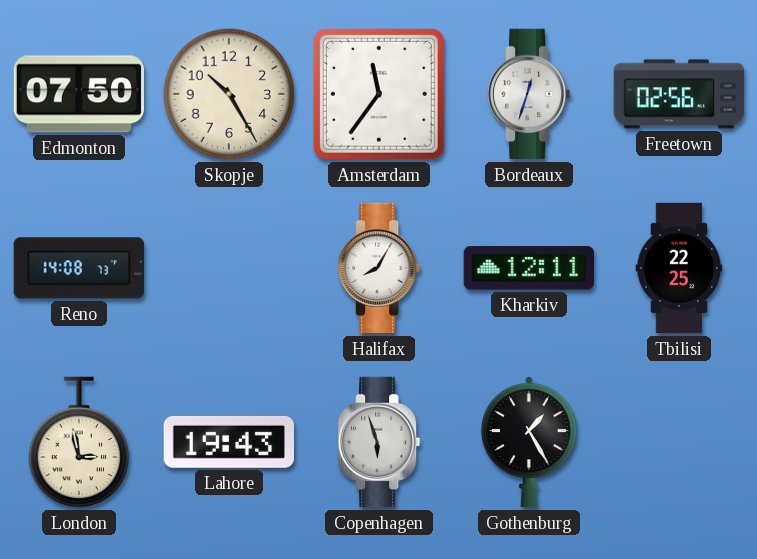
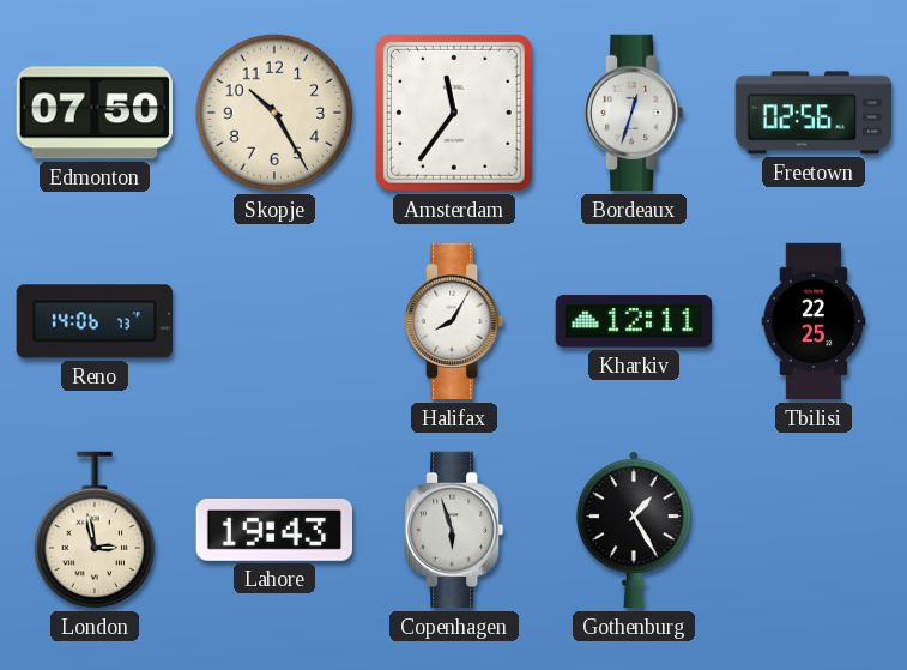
Reno: 14:08 -> 14:06 (93, 321)
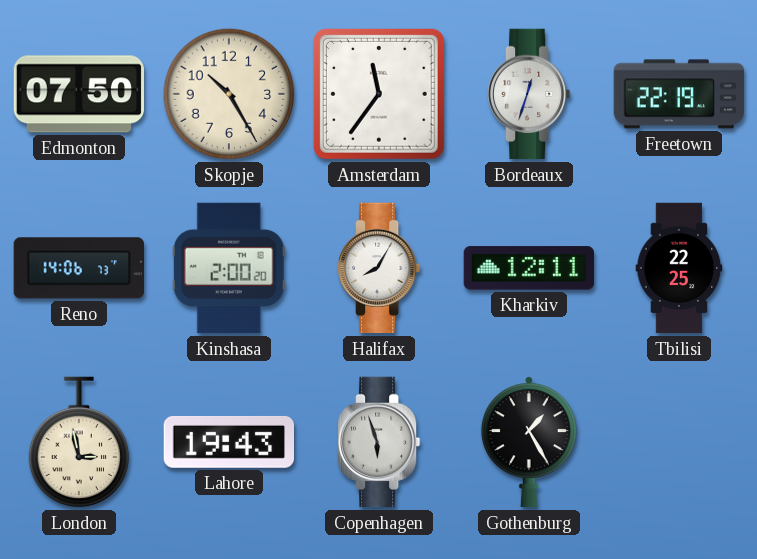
Freetown: 02:56 -> 22:19 (678, 94)
Kinshasa: none -> 2:00 (229, 268)
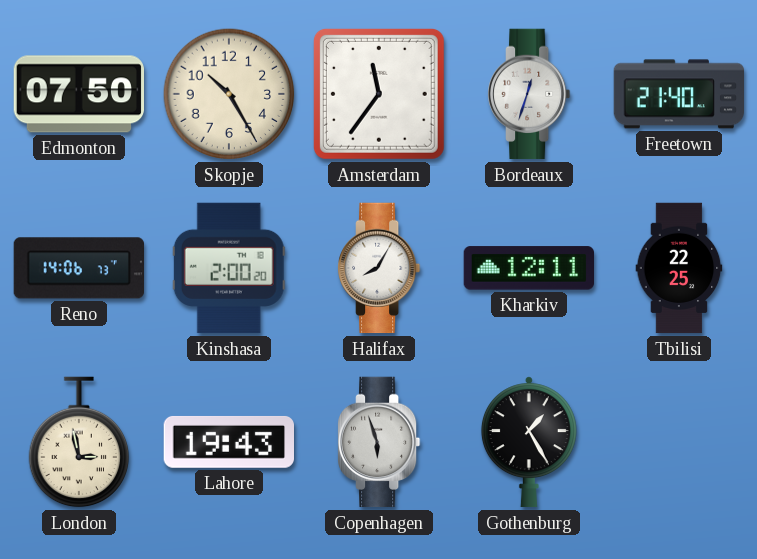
Freetown: 22:19 -> 21:40 (678, 94)
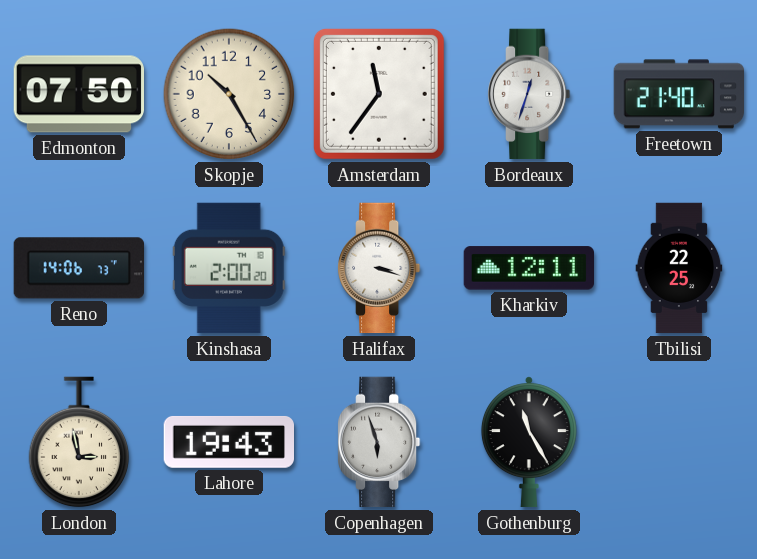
Halifax: 8:05 -> 3:18 (380, 268)
Gothenburg: 1:25 -> 11:25 (529, 442)
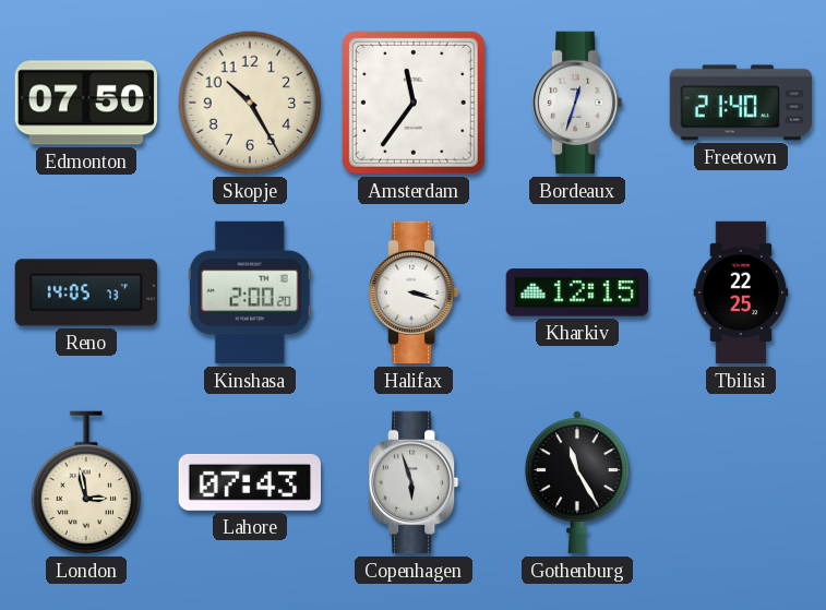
Reno: 14:06 -> 14:05 (85, 292)
Kharkiv: 12:11 -> 12:15 (576, 292)
Lahore: 19:43 -> 07:43 (249, 482)
